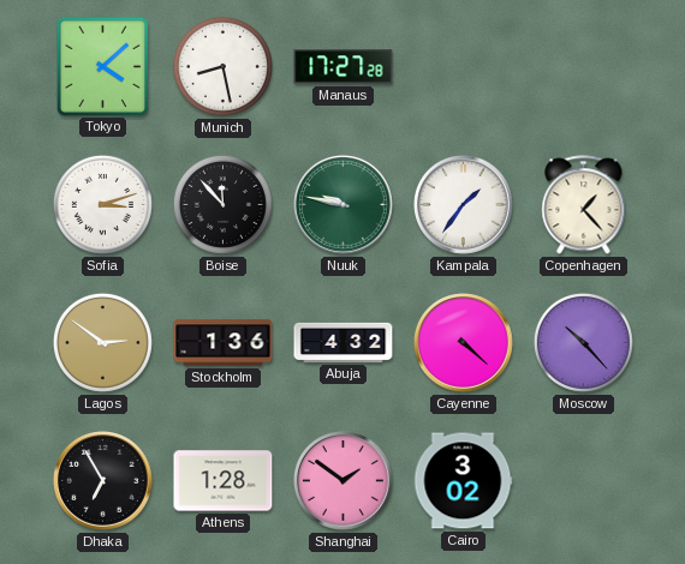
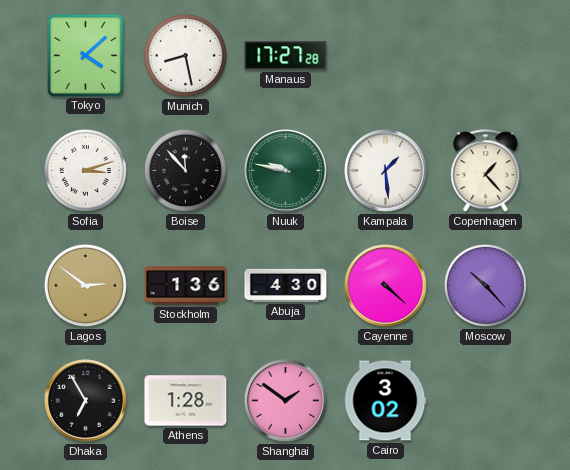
Kampala: 1:36 -> 1:29 (386, 171)
Abuja: 4:32 -> 4:30 (286, 285)
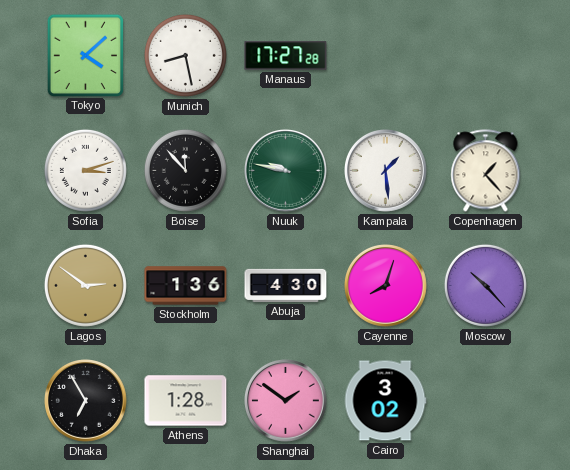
Cayenne: 4:22 -> 8:03 (386, 286)
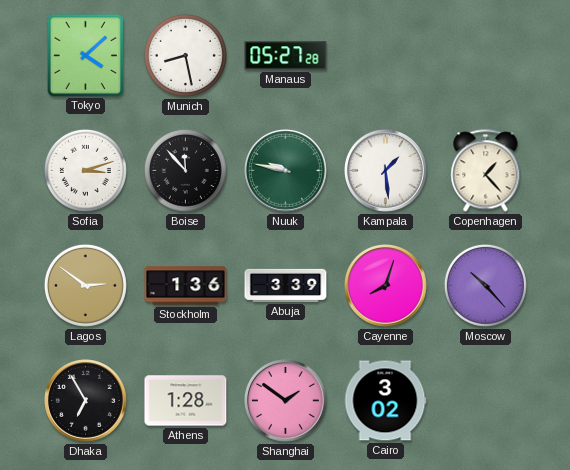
Manaus: 17:27 -> 05:27 (286, 56)
Abuja: 4:30 -> 3:39 (286, 285)
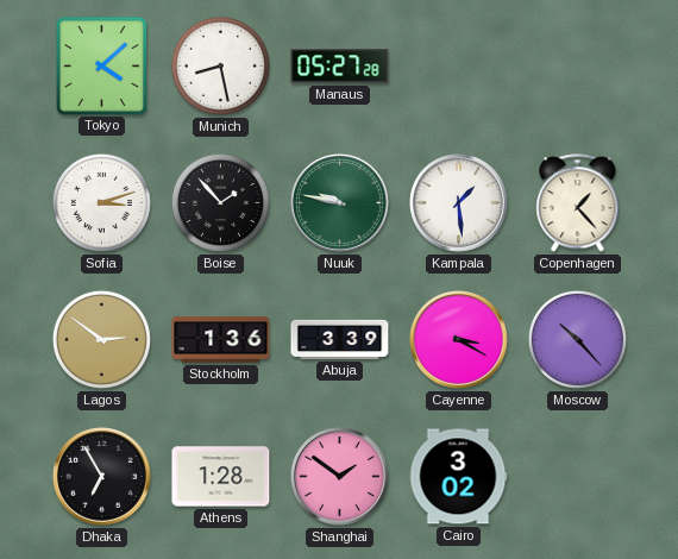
Boise: 11:53 -> 1:53 (220, 202)
Cayenne: 8:03 -> 3:20 (459, 340)
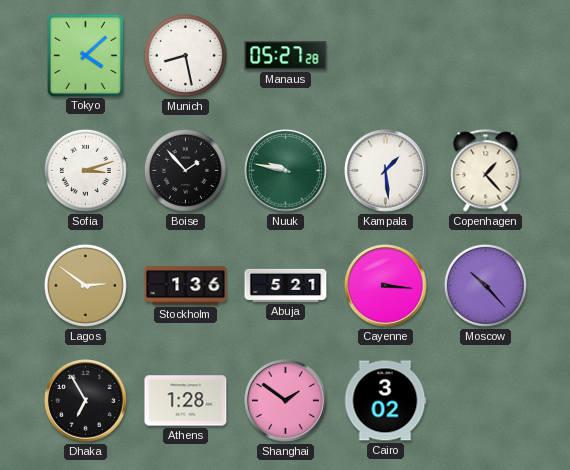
Abuja: 3:39 -> 5:21 (286, 285)
Cayenne: 3:20 -> 3:16 (386, 286)
